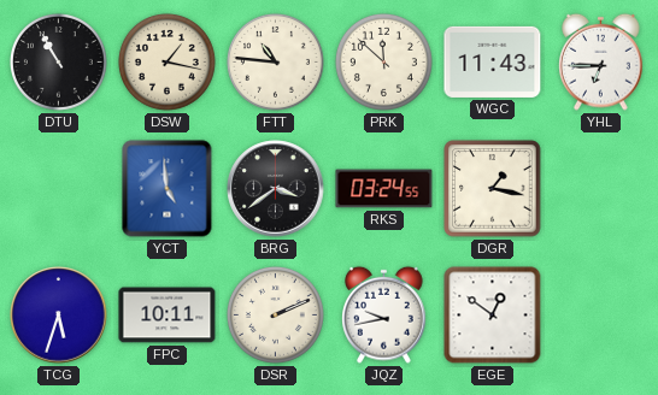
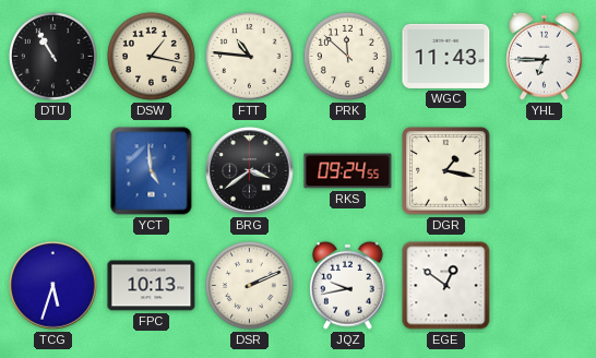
RKS: 03:24 -> 09:24 (348, 171)
FPC: 10:11 -> 10:13 (152, 286)
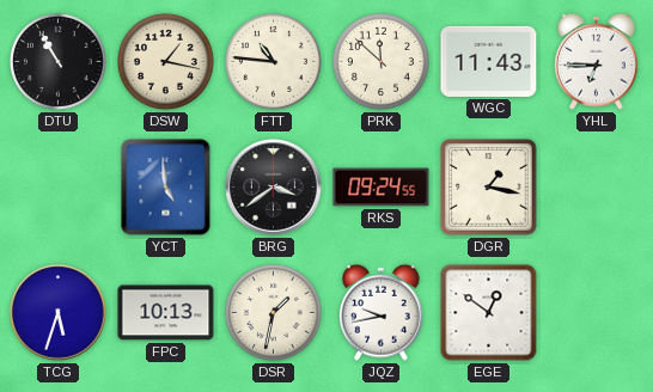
DSR: 2:11 -> 1:32 (273, 312)
